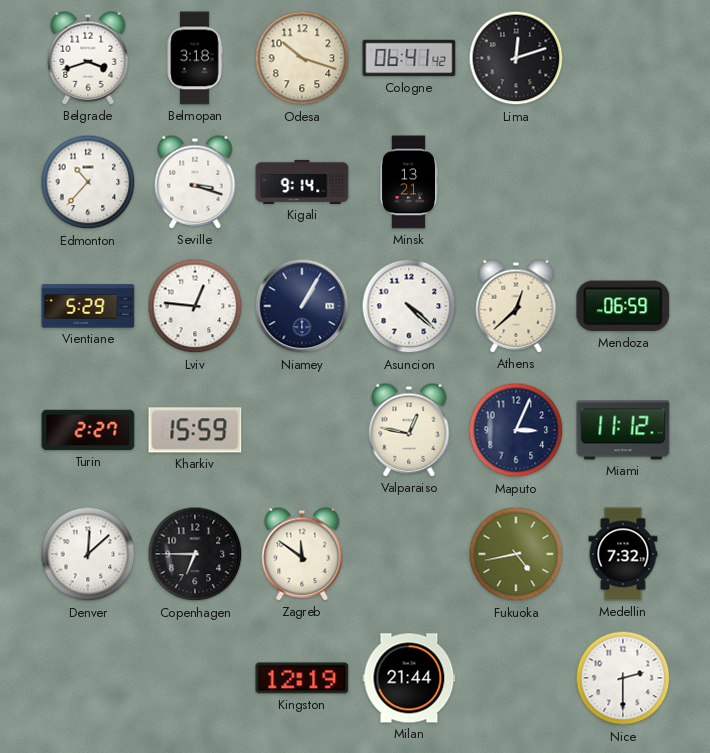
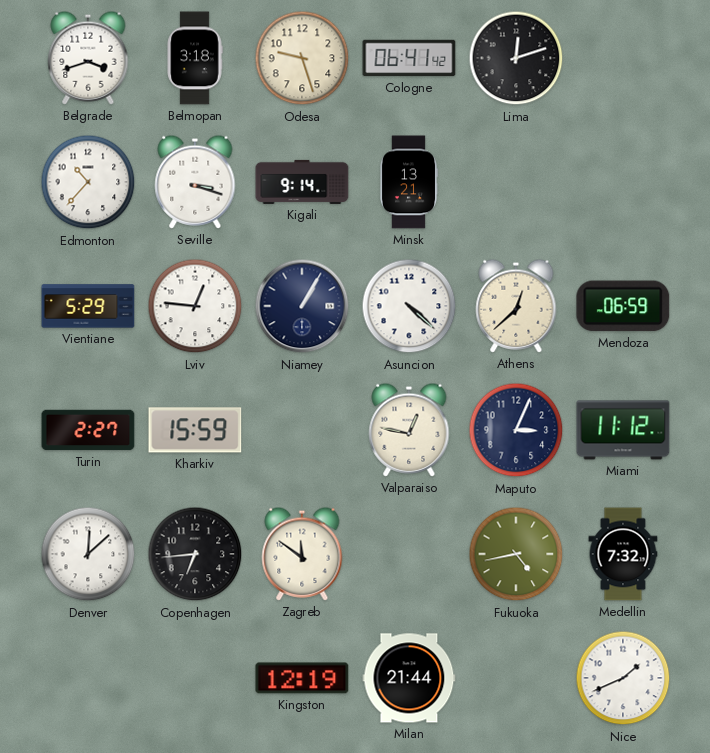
Odesa: 10:18 -> 9:27 (302, 58)
Copenhagen: 6:45 -> 6:44 (195, 554)
Nice: 2:30 -> 1:41 (623, 678)
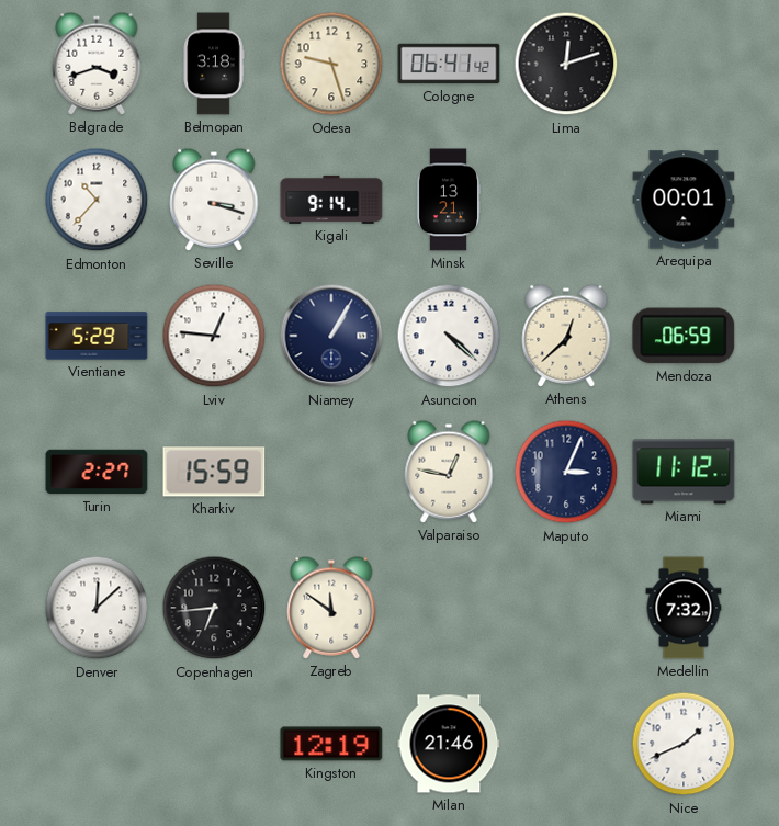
Arequipa: none -> 00:01 (684, 200)
Fukuoka: 4:43 -> none (516, 554)
Milan: 21:44 -> 21:46 (449, 744)
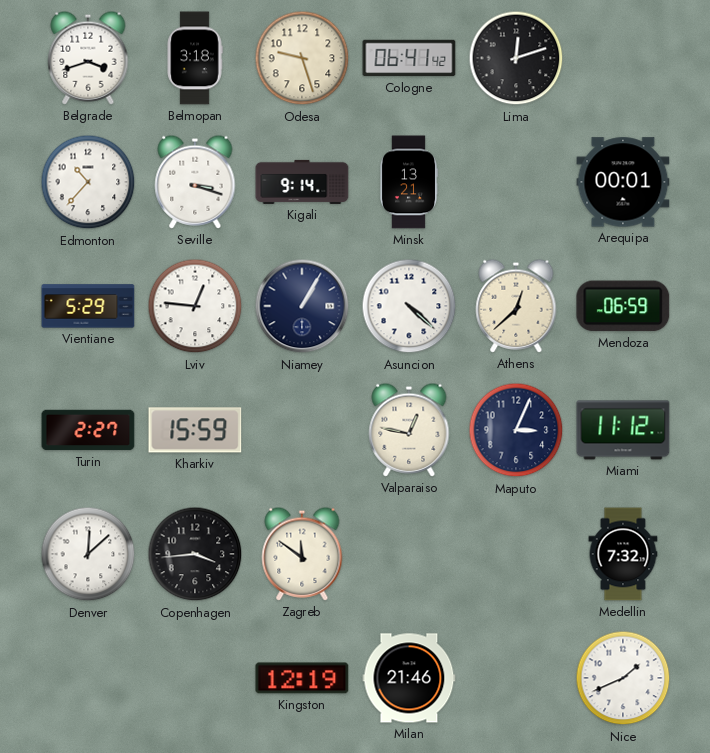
Copenhagen: 6:44 -> 3:44 (195, 554)
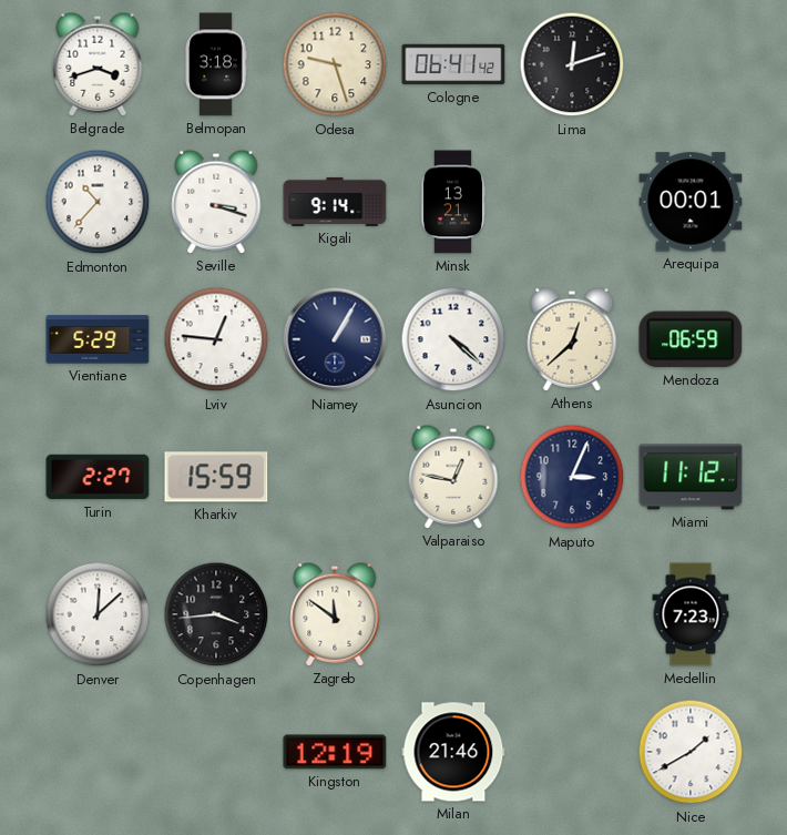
Medellin: 7:32 -> 7:23 (691, 614)
Nice: 1:41 -> 1:40 (691, 752)
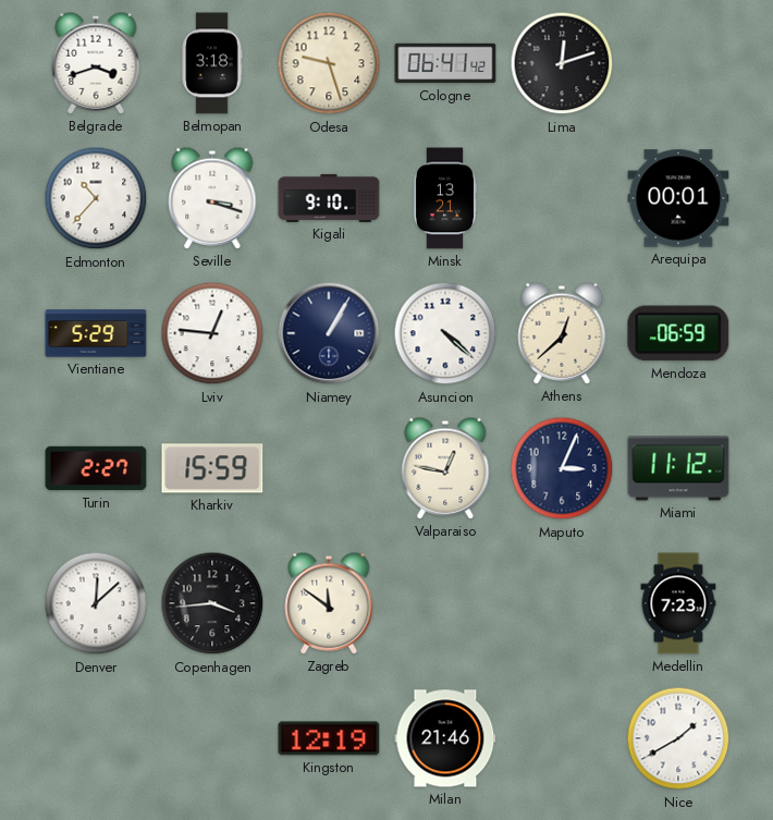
Kigali: 9:14 -> 9:10 (329, 198)
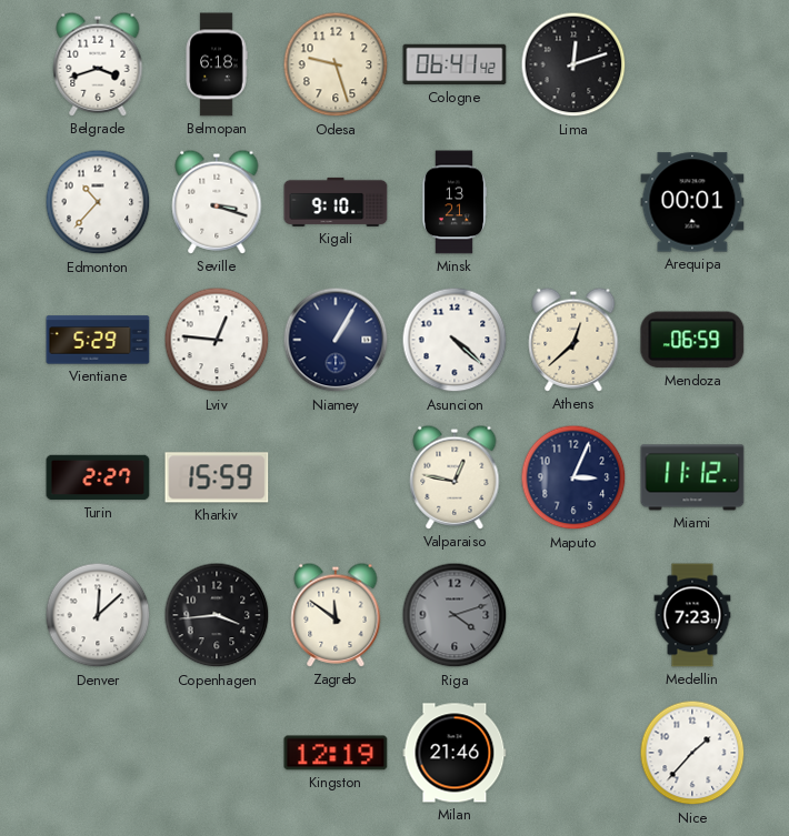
Belmopan: 3:18 -> 6:18 (217, 64)
Riga: none -> 4:12 (455, 615)
Nice: 1:40 -> 1:37 (692, 753)
